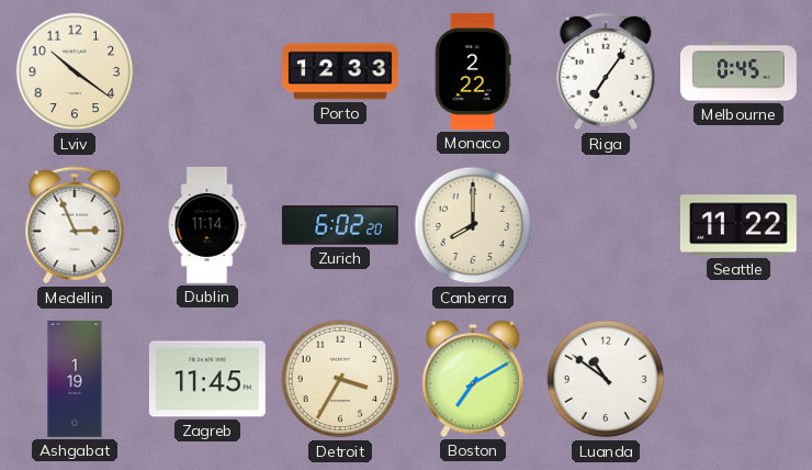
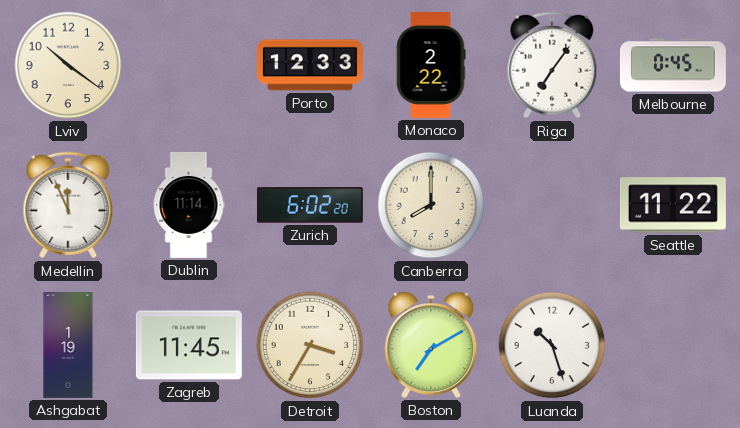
Medellin: 2:56 -> 11:56 (68, 205)
Luanda: 10:51 -> 10:27 (552, 345)
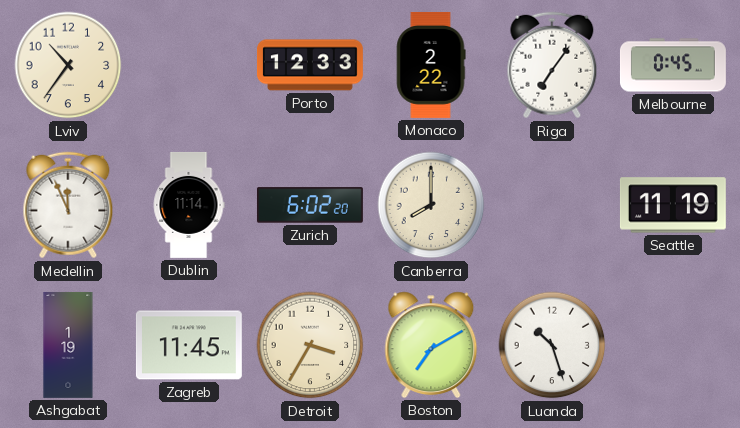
Lviv: 10:21 -> 10:36 (68, 65)
Seattle: 11:22 -> 11:19 (673, 205)
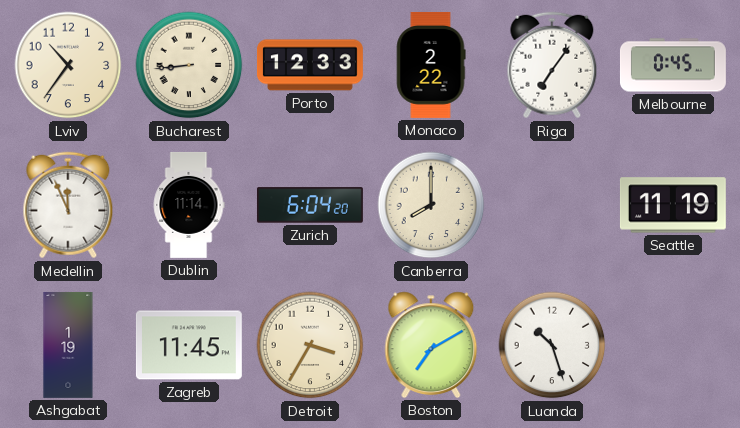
Bucharest: none -> 8:44 (189, 65)
Zurich: 6:02 -> 6:04 (310, 205)
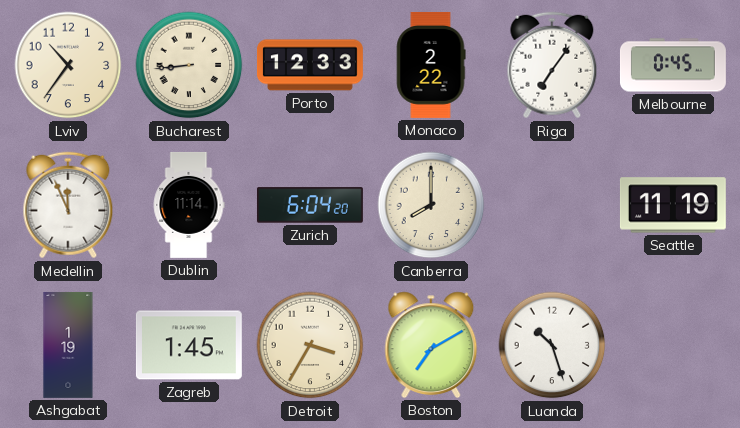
Zagreb: 11:45 -> 1:45 (189, 345)
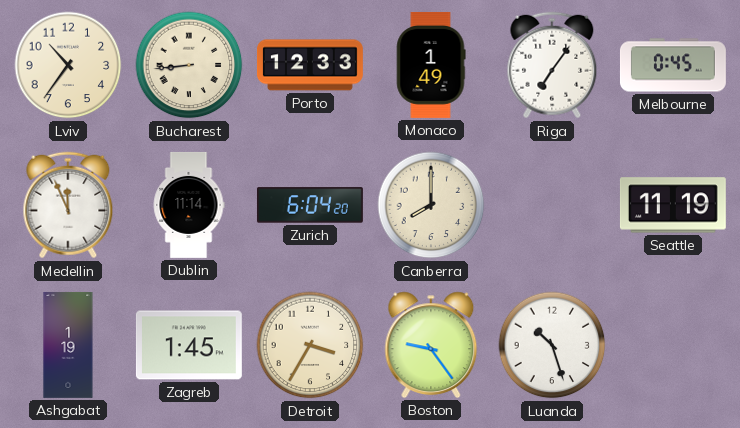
Monaco: 2:22 -> 1:49 (431, 65)
Boston: 7:10 -> 9:24 (431, 345)
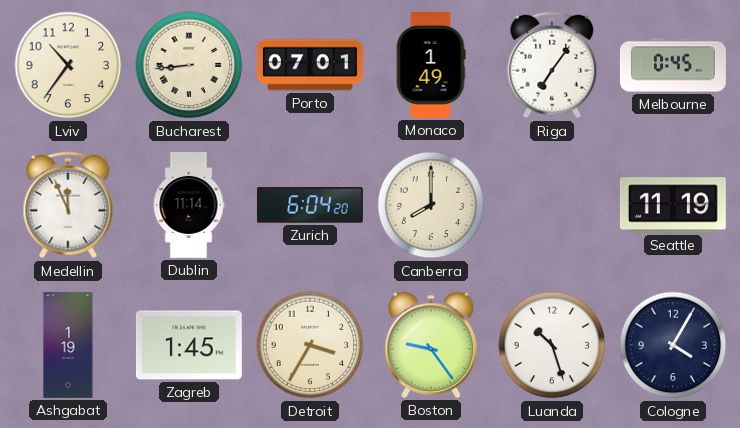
Porto: 12:33 -> 07:01 (310, 65)
Cologne: none -> 4:05 (673, 345)
